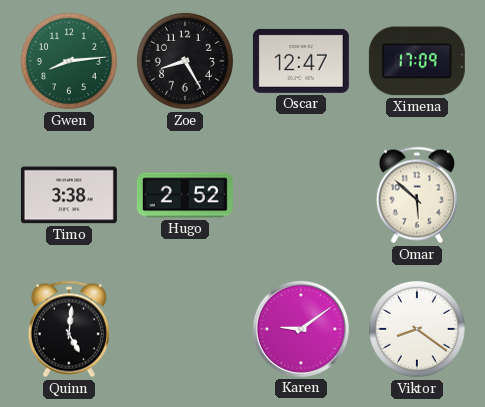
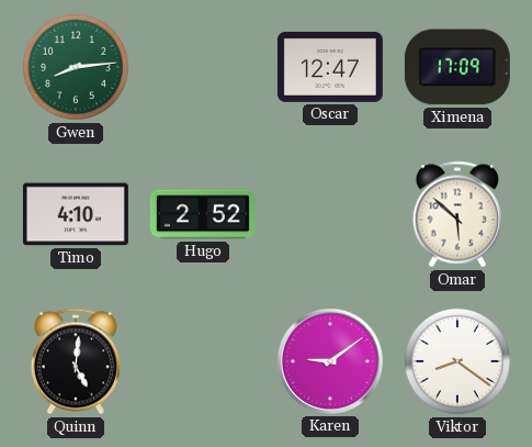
Zoe: 8:25 -> none (185, 61)
Timo: 3:38 -> 4:10 (76, 214)
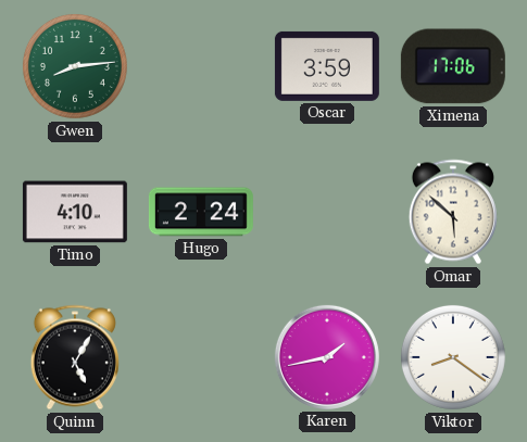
Oscar: 12:47 -> 3:59 (327, 66)
Ximena: 17:09 -> 17:06 (453, 66)
Hugo: 2:52 -> 2:24 (201, 212)
Quinn: 5:01 -> 5:05 (75, 357)
Karen: 9:09 -> 1:43 (327, 357)
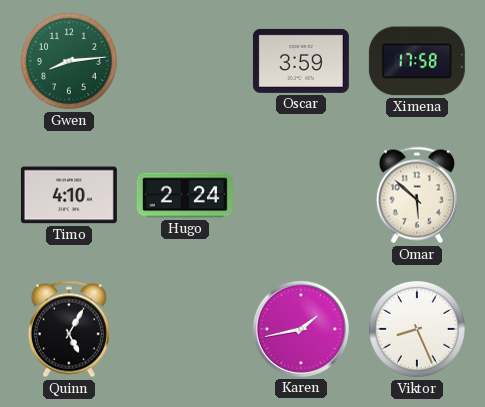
Ximena: 17:06 -> 17:58 (417, 61)
Viktor: 8:21 -> 8:26 (417, 329)
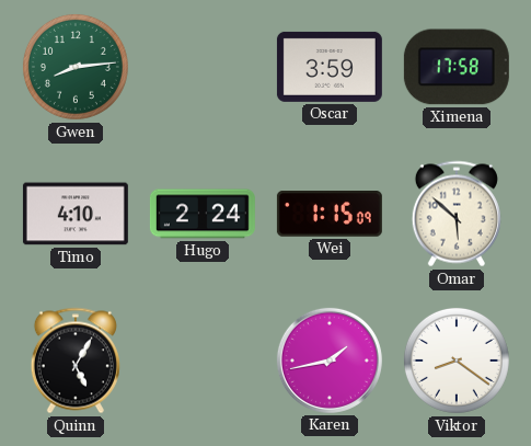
Wei: none -> 1:15 (330, 214)
Viktor: 8:26 -> 8:21 (457, 361)
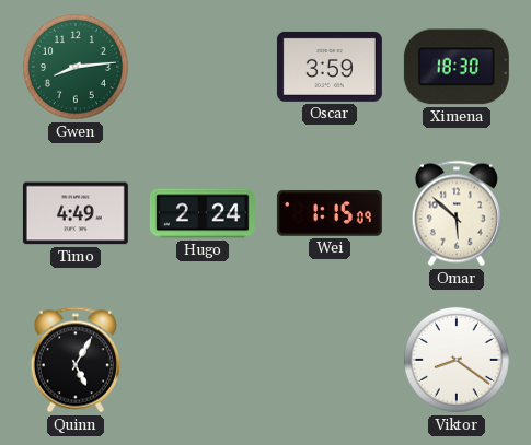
Ximena: 17:58 -> 18:30 (457, 67)
Timo: 4:10 -> 4:49 (76, 213)
Karen: 1:43 -> none (330, 361)
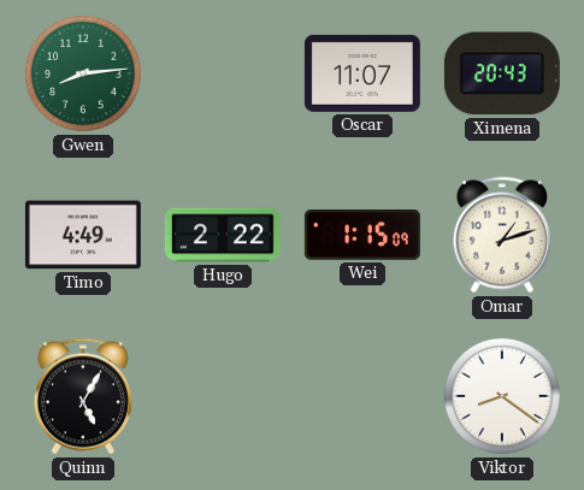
Oscar: 3:59 -> 11:07 (362, 73)
Ximena: 18:30 -> 20:43 (502, 73)
Hugo: 2:24 -> 2:22 (223, 235)
Omar: 5:52 -> 1:12 (502, 235)
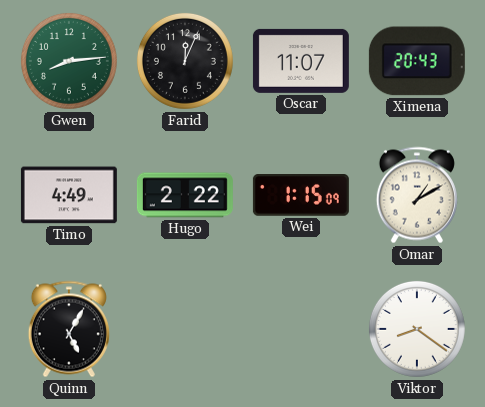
Farid: none -> 12:04 (185, 61)
Omar: 1:12 -> 1:10 (417, 195)
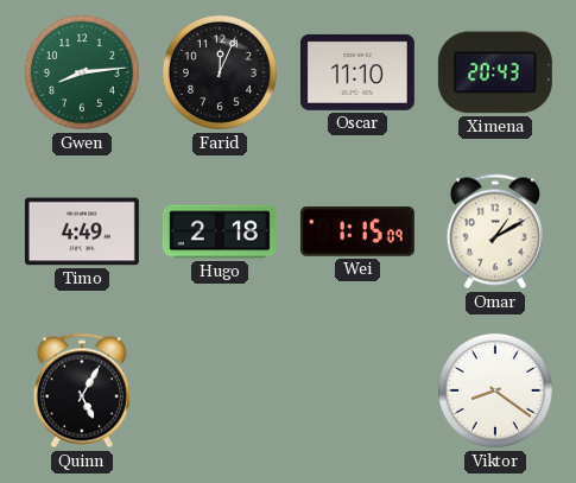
Oscar: 11:07 -> 11:10 (357, 72)
Hugo: 2:22 -> 2:18 (220, 231)
